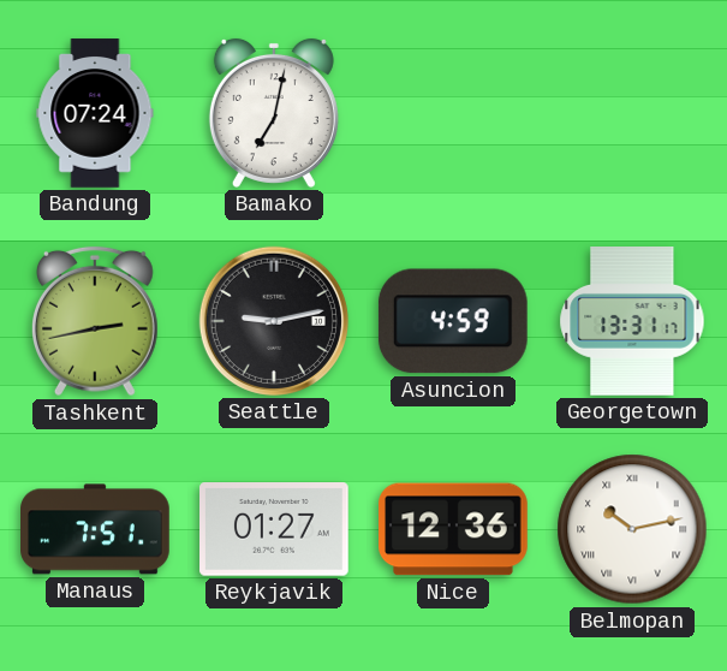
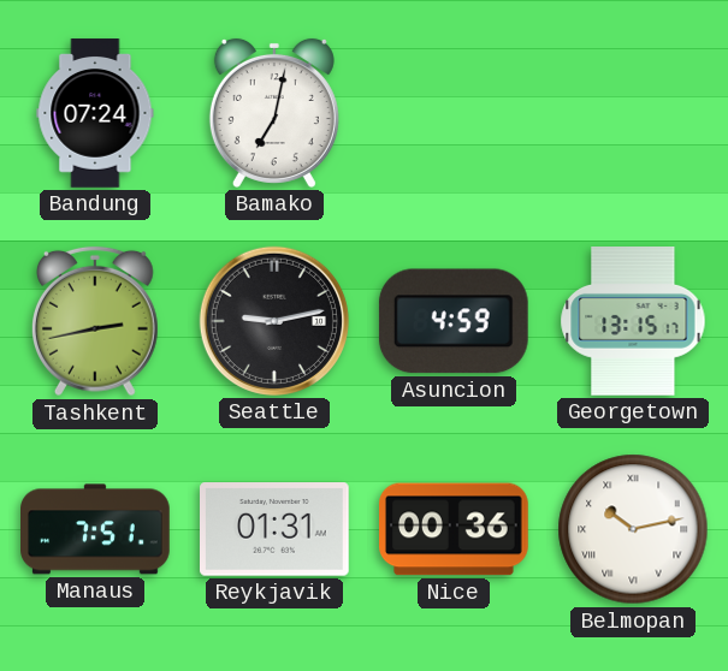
Georgetown: 13:31 -> 13:15 (633, 322)
Reykjavik: 01:27 -> 01:31 (276, 529)
Nice: 12:36 -> 00:36 (455, 529)
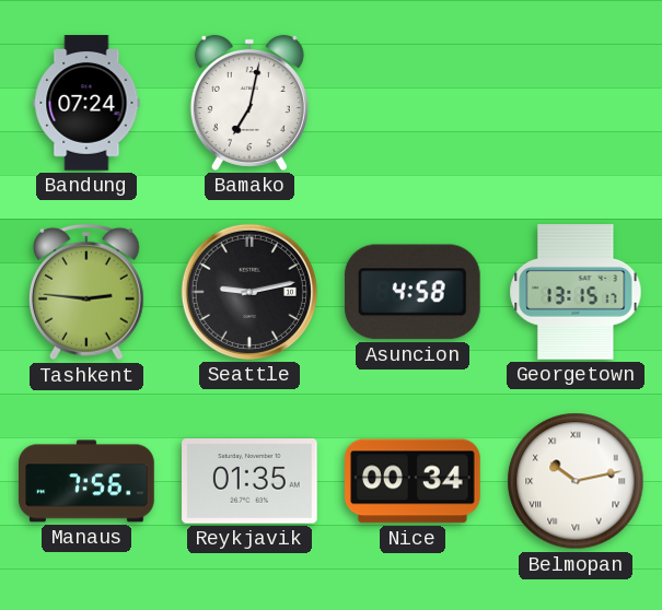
Tashkent: 2:43 -> 2:46 (86, 292)
Asuncion: 4:59 -> 4:58 (413, 292)
Manaus: 7:51 -> 7:56 (88, 481)
Reykjavik: 01:31 -> 01:35 (251, 481)
Nice: 00:36 -> 00:34 (414, 481)
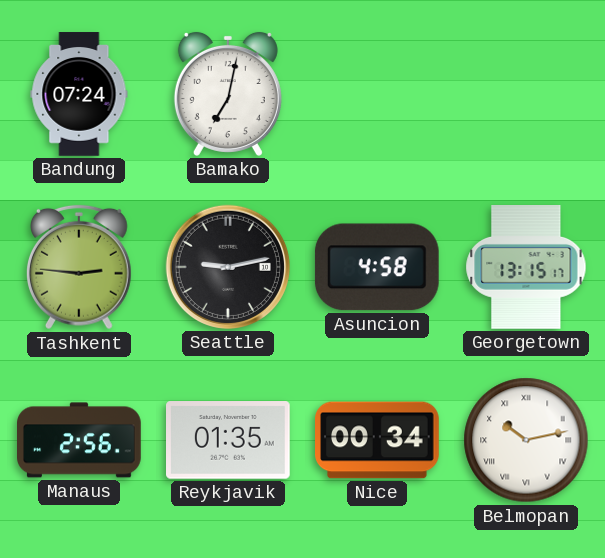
Manaus: 7:56 -> 2:56 (80, 440)
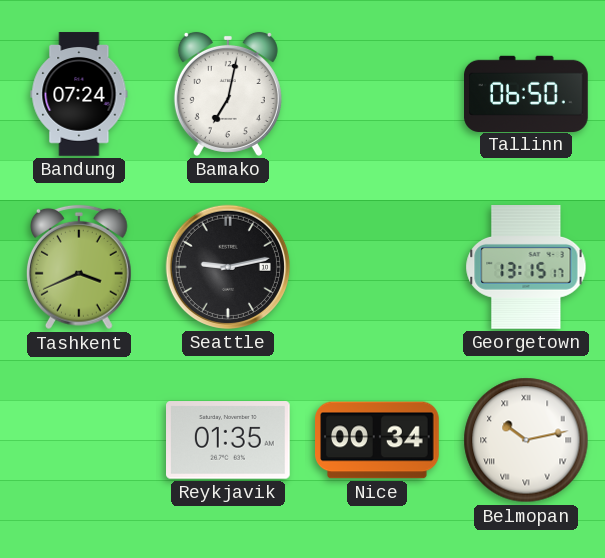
Tallinn: none -> 06:50 (526, 93)
Tashkent: 2:46 -> 3:41 (79, 267)
Asuncion: 4:58 -> none (377, 267)
Manaus: 2:56 -> none (80, 440)
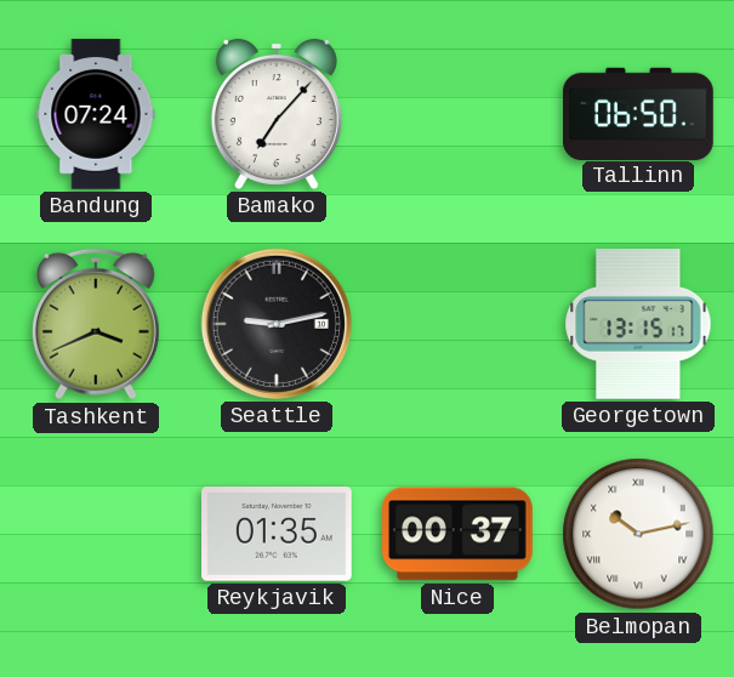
Bamako: 7:02 -> 7:07 (277, 114)
Nice: 00:34 -> 00:37 (459, 534)
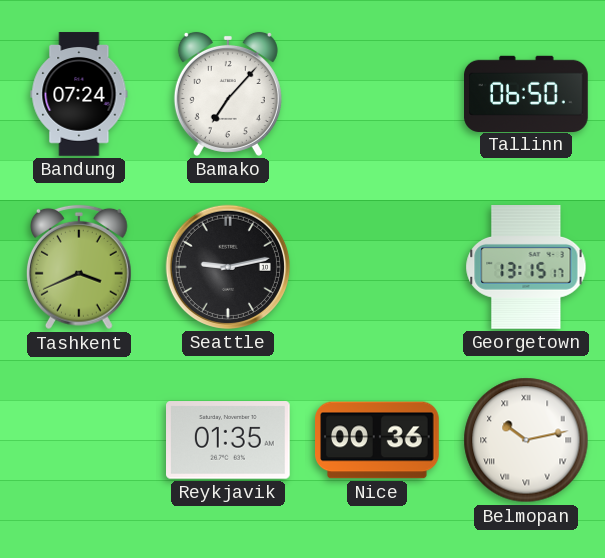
Nice: 00:37 -> 00:36 (378, 440)
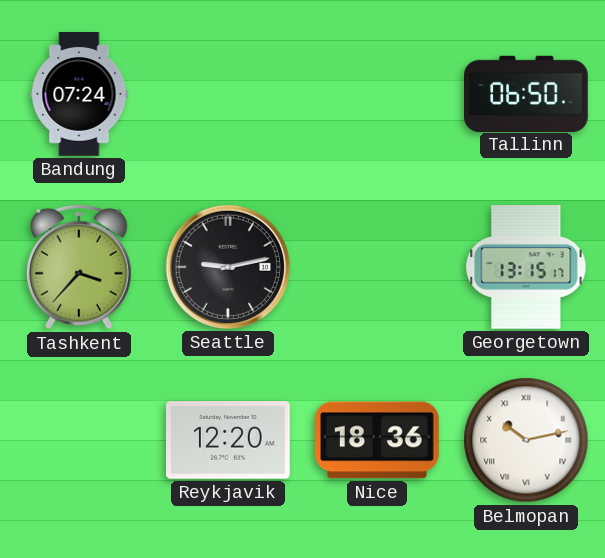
Bamako: 7:07 -> none (228, 94)
Tashkent: 3:41 -> 3:37 (79, 267)
Reykjavik: 01:35 -> 12:20 (229, 440)
Nice: 00:36 -> 18:36 (378, 440)
